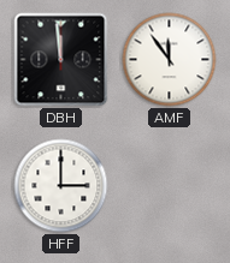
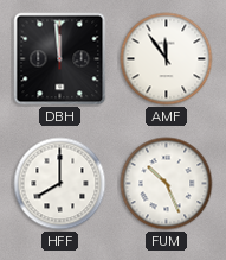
HFF: 3:00 -> 8:00 (60, 184)
FUM: none -> 10:26 (167, 184)
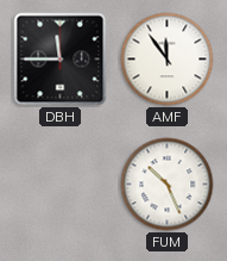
DBH: 11:59 -> 11:45 (61, 60)
HFF: 8:00 -> none (60, 184)
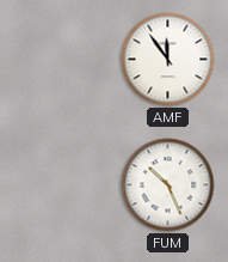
DBH: 11:45 -> none (61, 60)
